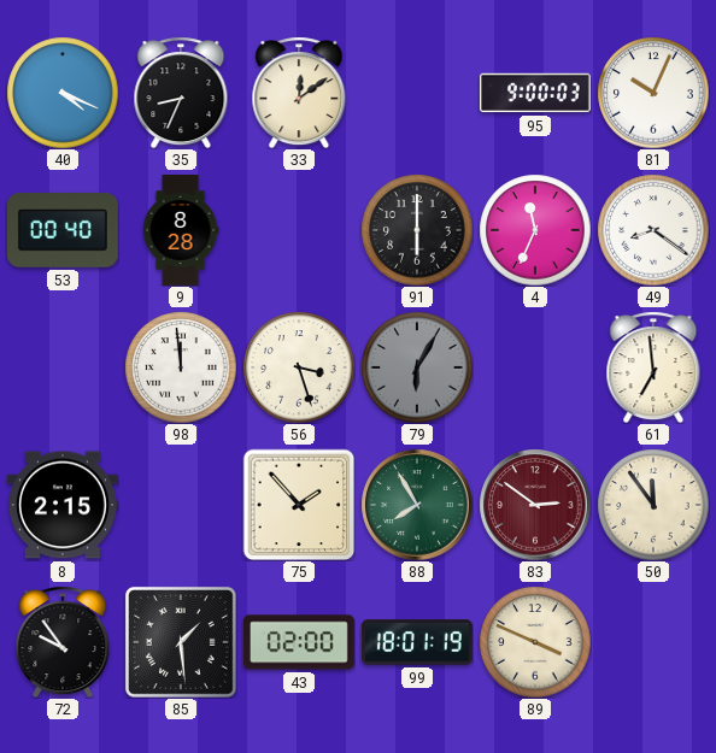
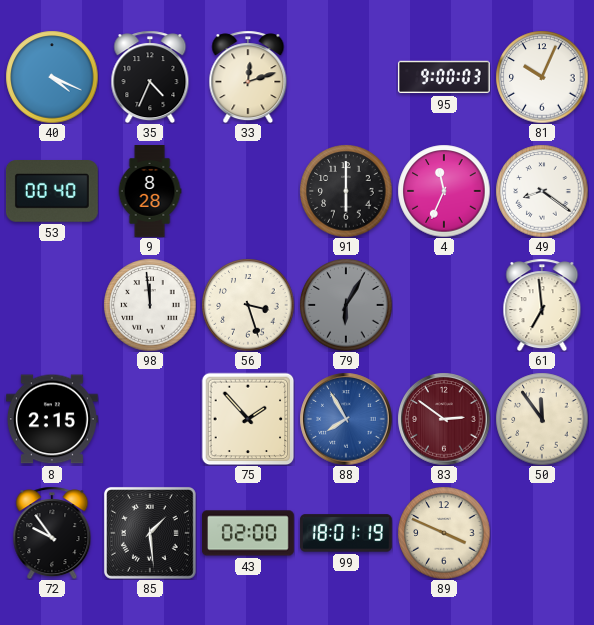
35: 8:34 -> 4:34 (150, 77)
33: 12:09 -> 12:12 (248, 77)
88 dial: green -> blue (346, 419)
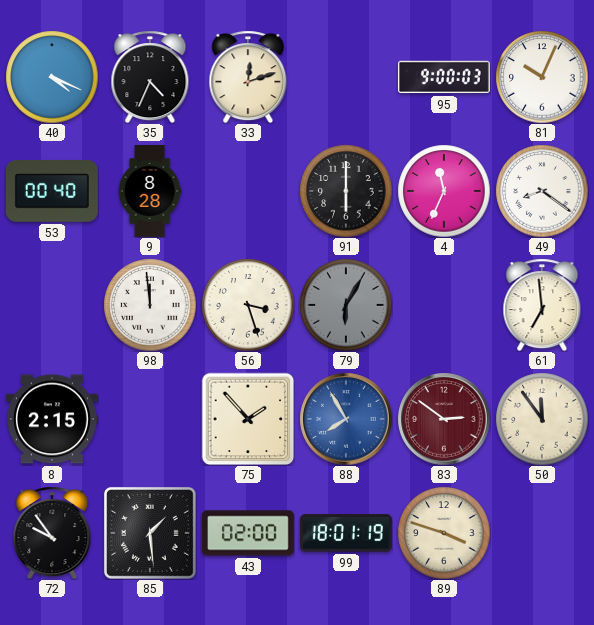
89: 3:49 -> 3:48 (444, 533)
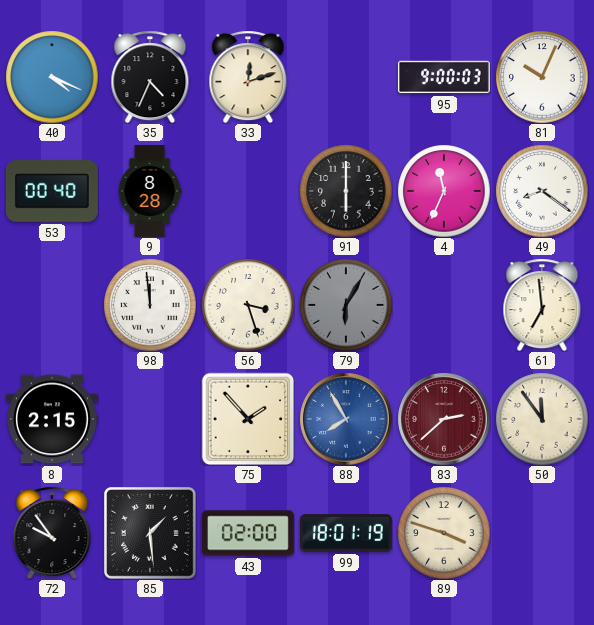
83: 2:51 -> 2:38 (444, 419)
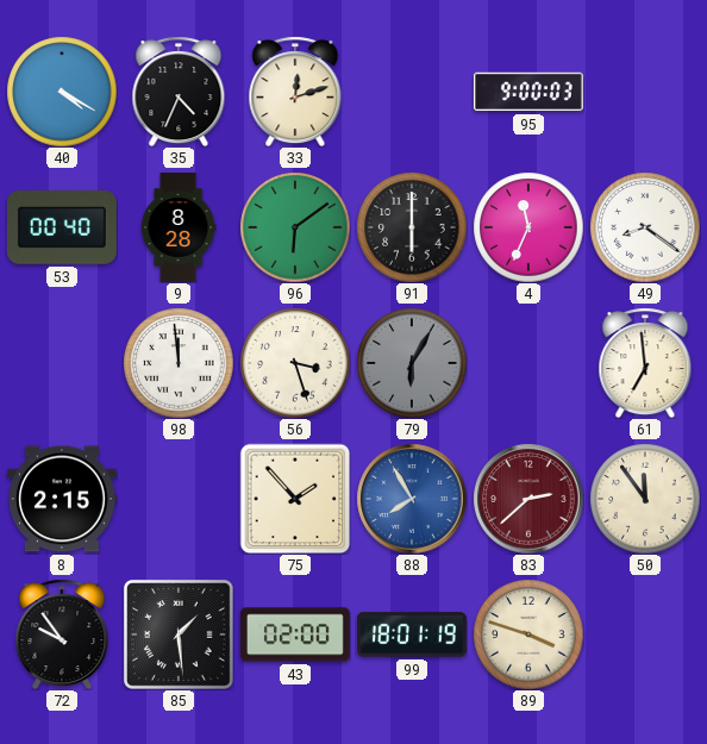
40: 4:19 -> 4:20 (62, 92)
81: 10:04 -> none (542, 77)
96: none -> 6:09 (295, 227)
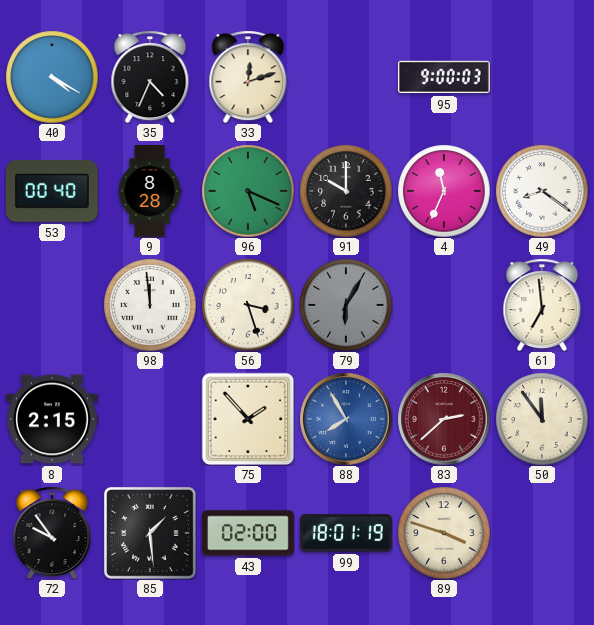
96: 6:09 -> 5:19 (248, 191)
91: 6:00 -> 10:00 (346, 191)
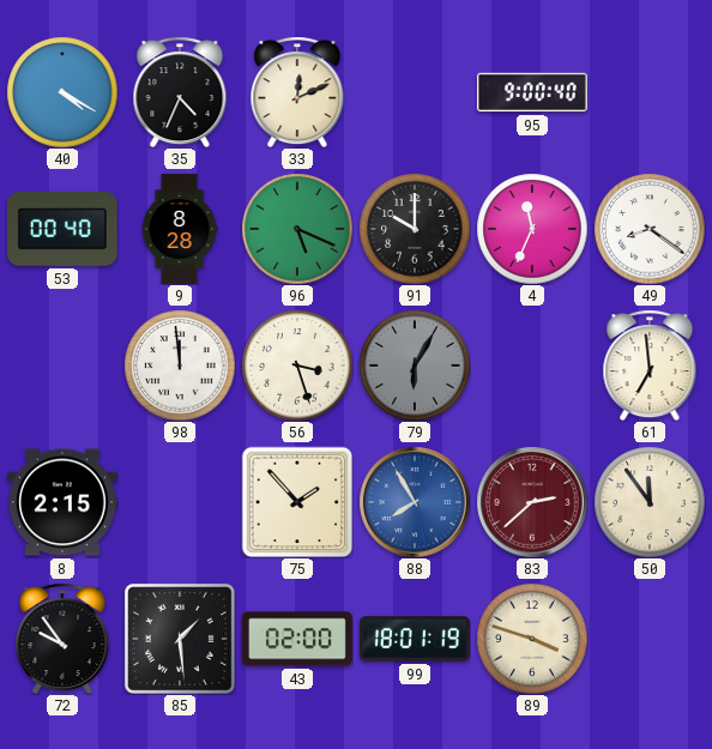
33: 12:12 -> 12:11 (297, 92)
95: 9:00:03 -> 9:00:40 (532, 92)
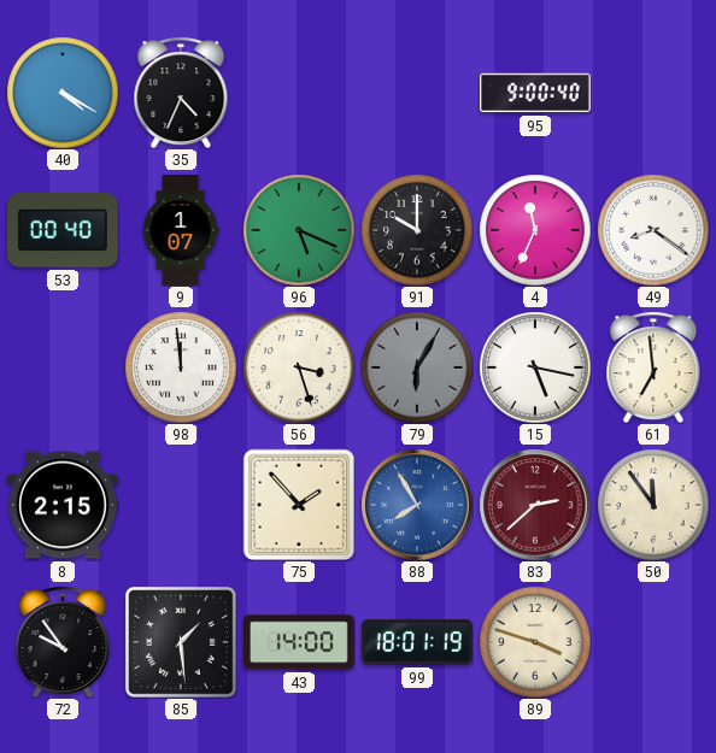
33: 12:11 -> none (297, 92)
9: 8:28 -> 1:07 (181, 231)
15: none -> 5:17 (535, 367)
43: 02:00 -> 14:00 (299, 642)
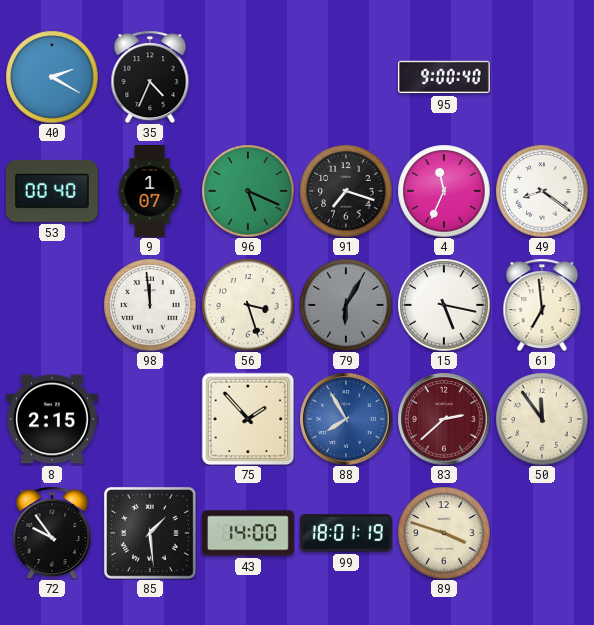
40: 4:20 -> 2:20 (52, 77)
91: 10:00 -> 7:18 (346, 191)
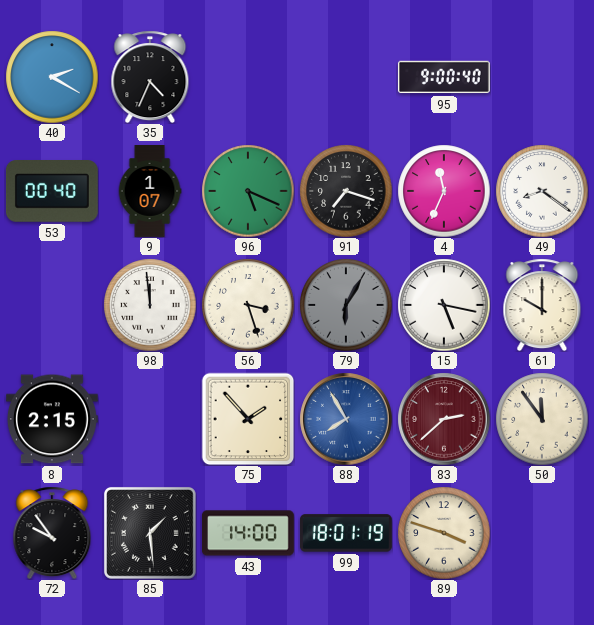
61: 6:59 -> 10:00 (542, 305)
